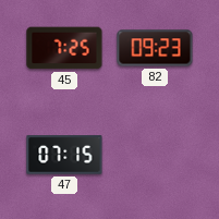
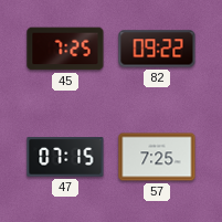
82: 09:23 -> 09:22 (157, 49)
57: none -> 7:25 (157, 157)
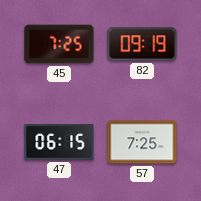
82: 09:22 -> 09:19 (142, 44)
47: 07:15 -> 06:15 (59, 142)
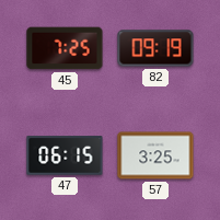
57: 7:25 -> 3:25 (155, 155)
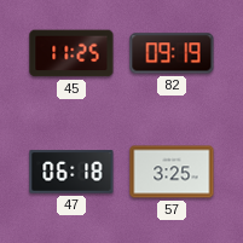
45: 7:25 -> 11:25 (71, 53)
47: 06:15 -> 06:18 (71, 172)
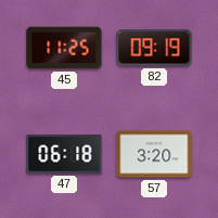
57: 3:25 -> 3:20 (154, 154)
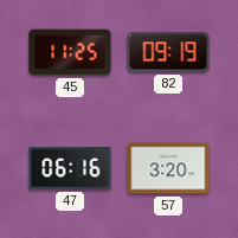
47: 06:18 -> 06:16 (70, 168)
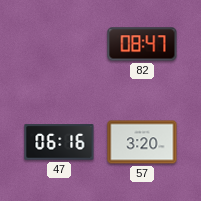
45: 11:25 -> none (70, 52)
82: 09:19 -> 08:47 (142, 44)
